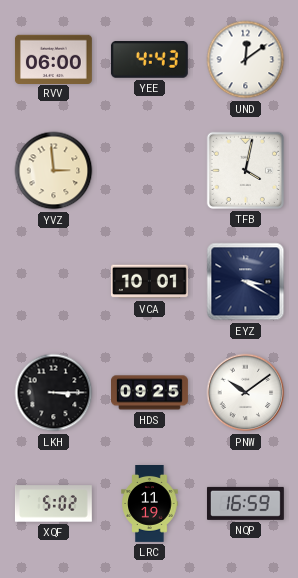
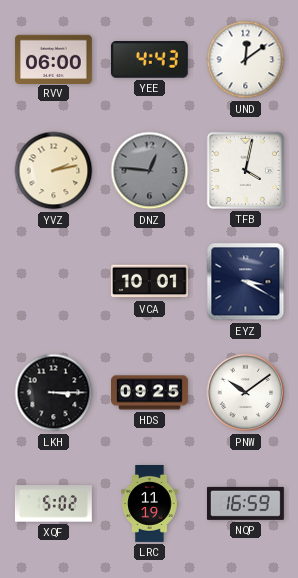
YVZ: 2:59 -> 2:13 (54, 171)
DNZ: none -> 12:46 (150, 171)
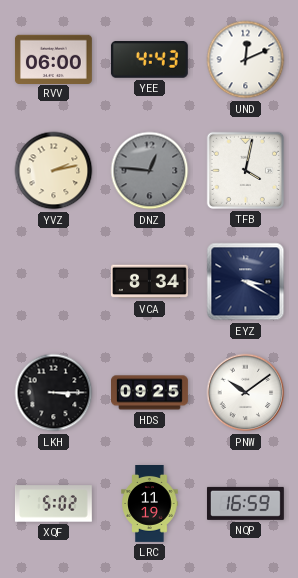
UND: 12:09 -> 12:11 (246, 60)
VCA: 10:01 -> 8:34 (149, 282)
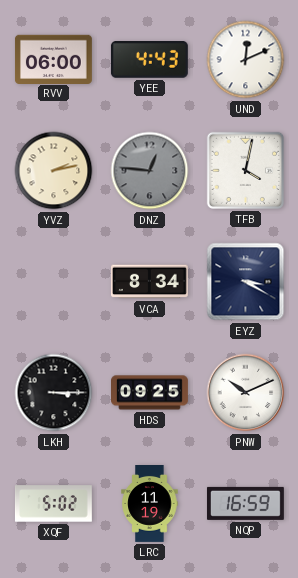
PNW: 10:09 -> 10:11 (246, 393)
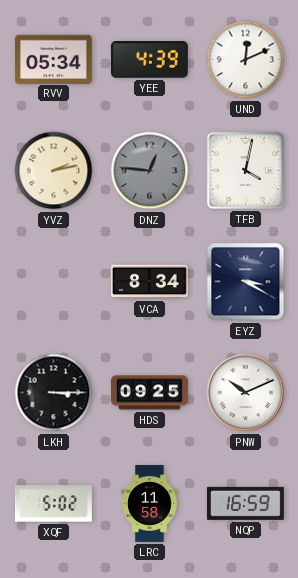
RVV: 06:00 -> 05:34 (53, 59)
YEE: 4:43 -> 4:39 (149, 60)
LRC: 11:19 -> 11:58 (150, 504)
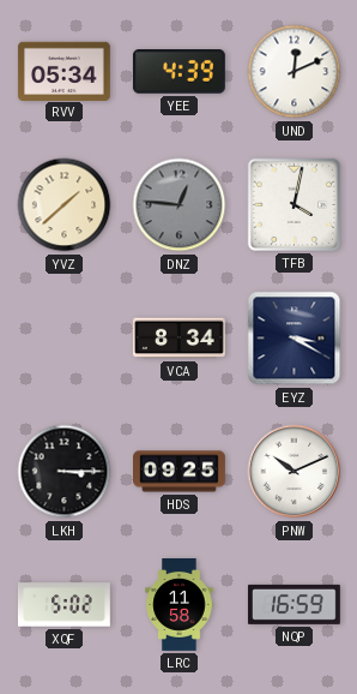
YVZ: 2:13 -> 1:38 (65, 205)
